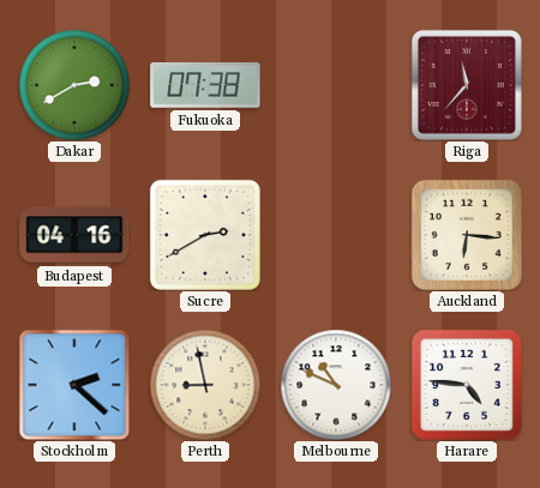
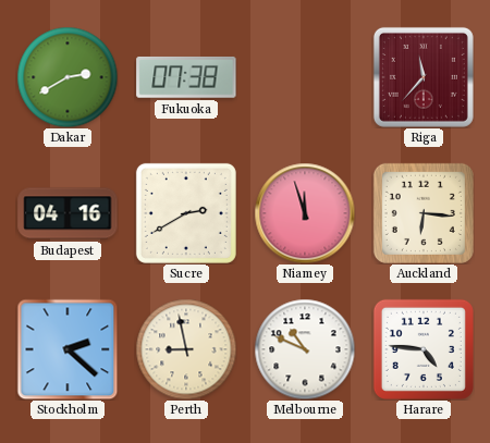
Niamey: none -> 11:57 (305, 213)
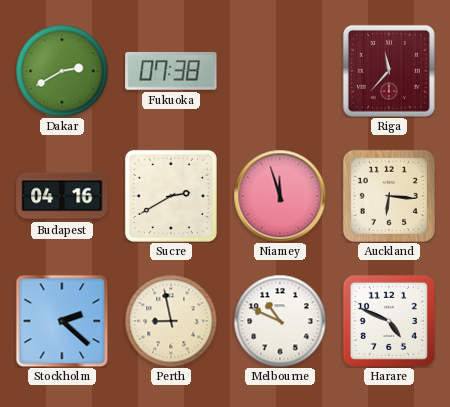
Harare: 4:46 -> 4:49 (389, 321)
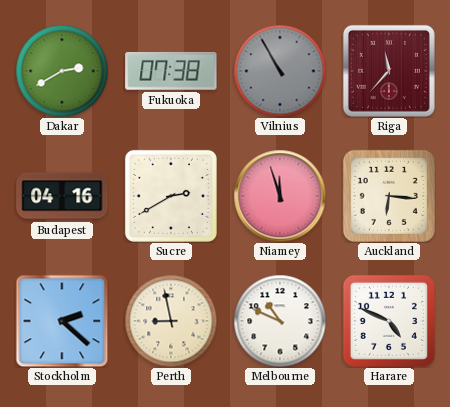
Vilnius: none -> 10:55 (280, 71)
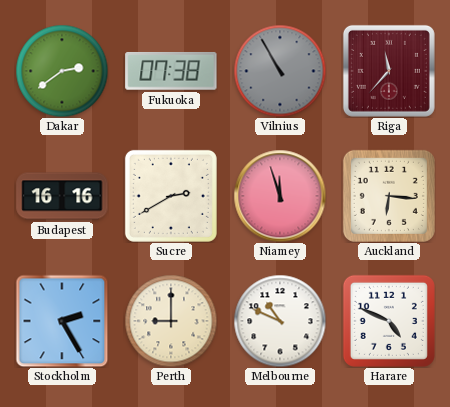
Dakar: 2:40 -> 2:39 (62, 71)
Budapest: 04:16 -> 16:16 (62, 196)
Stockholm: 2:22 -> 2:25 (62, 321)
Perth: 8:58 -> 9:00 (171, 321)
